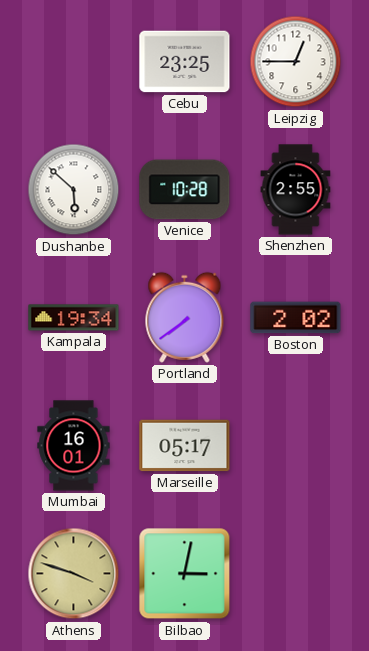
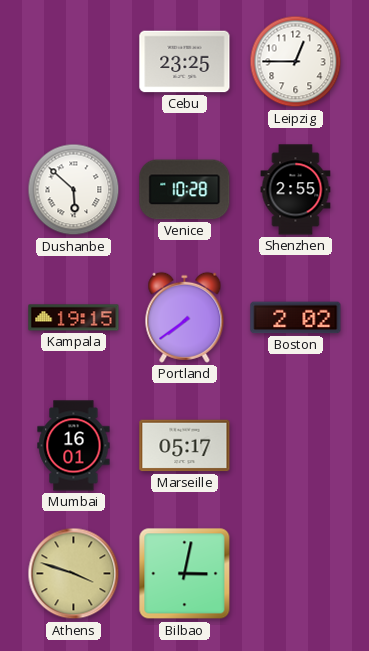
Kampala: 19:34 -> 19:15 (74, 318)
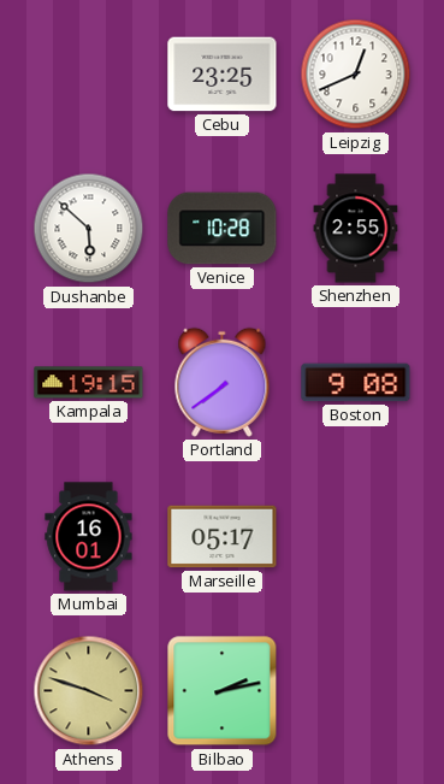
Leipzig: 12:45 -> 12:41 (356, 75)
Boston: 2:02 -> 9:08 (356, 383)
Bilbao: 3:02 -> 2:13 (223, 691)
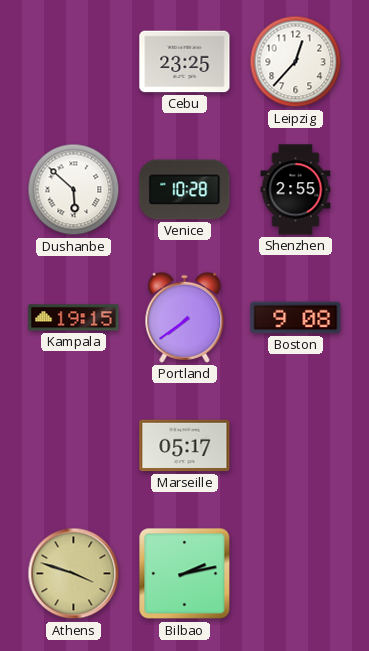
Leipzig: 12:41 -> 12:37 (296, 62)
Mumbai: 16:01 -> none (89, 537)
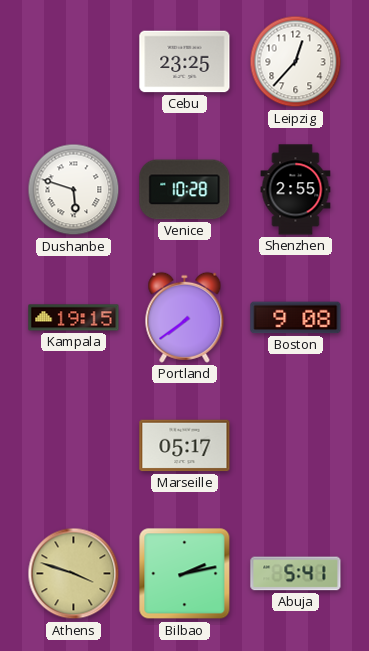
Dushanbe: 5:52 -> 5:48 (74, 190)
Abuja: none -> 5:41 (296, 574)
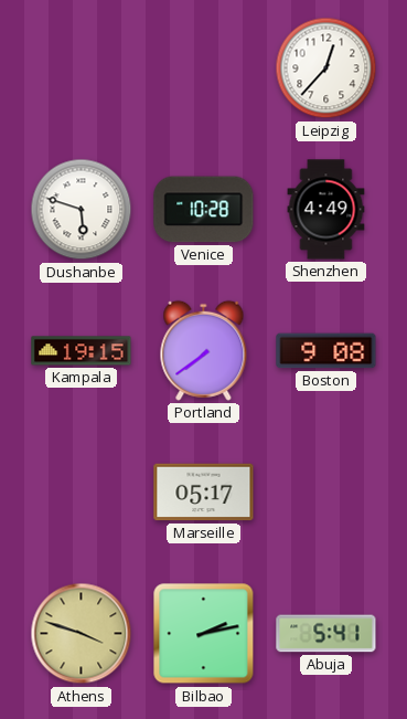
Cebu: 23:25 -> none (185, 62)
Shenzhen: 2:55 -> 4:49 (326, 210)
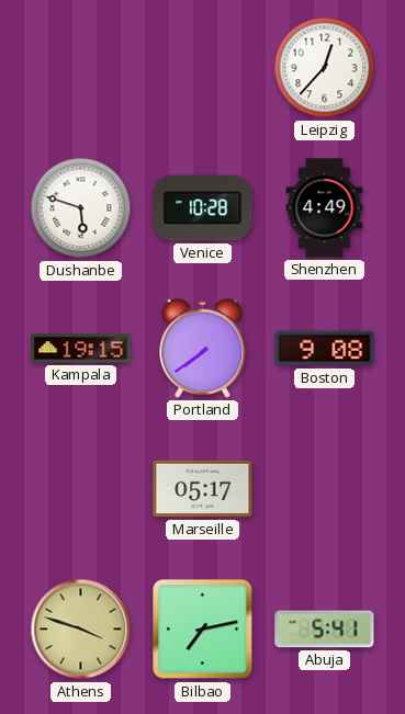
Bilbao: 2:13 -> 7:13 (203, 630)
